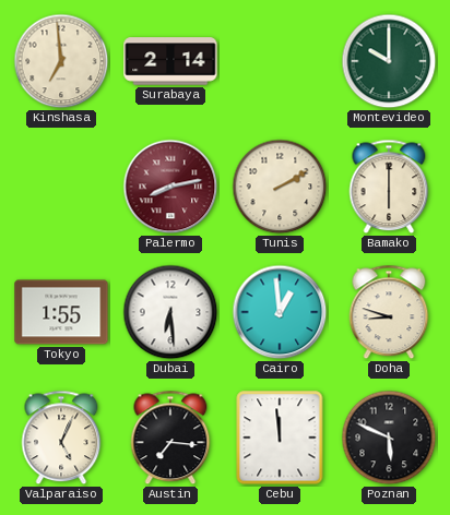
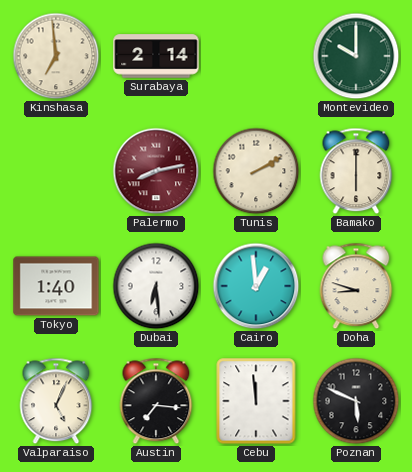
Tokyo: 1:55 -> 1:40 (56, 286)
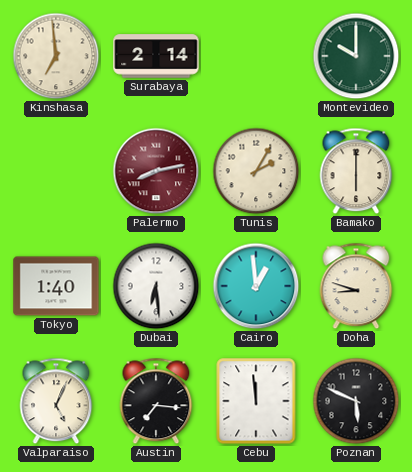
Tunis: 2:10 -> 2:05 (256, 171)
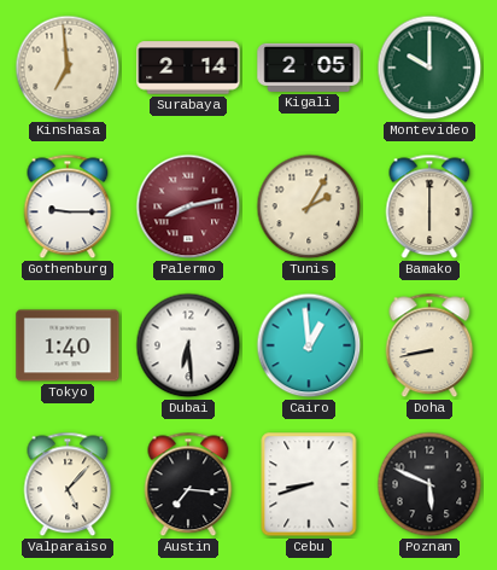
Kigali: none -> 2:05 (309, 68)
Gothenburg: none -> 9:15 (68, 207)
Doha: 8:48 -> 8:43 (429, 345)
Valparaiso: 5:04 -> 5:07 (68, 484)
Cebu: 11:59 -> 8:42 (309, 484)
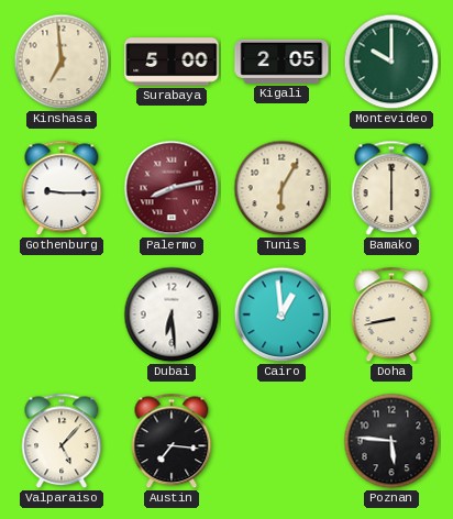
Surabaya: 2:14 -> 5:00 (172, 62)
Tunis: 2:05 -> 6:05 (281, 188)
Tokyo: 1:40 -> none (68, 345)
Cebu: 8:42 -> none (309, 484)
Poznan: 5:49 -> 5:46 (391, 441)
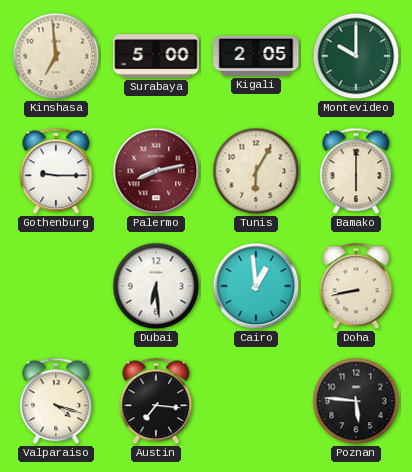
Valparaiso: 5:07 -> 4:18 (56, 401)
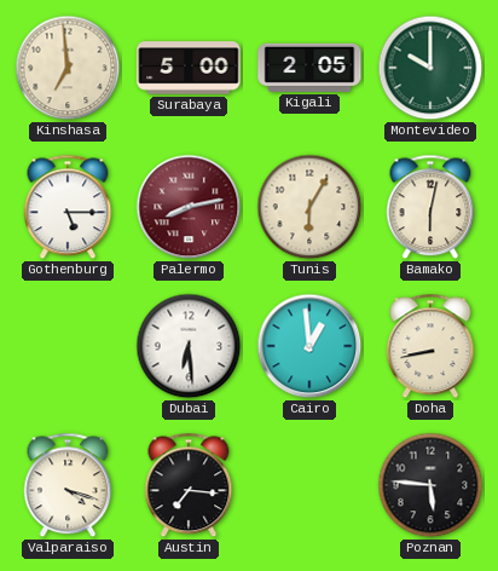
Gothenburg: 9:15 -> 5:15 (68, 207)
Bamako: 6:00 -> 6:02 (430, 207)
